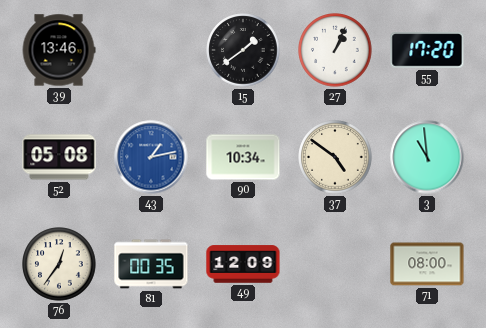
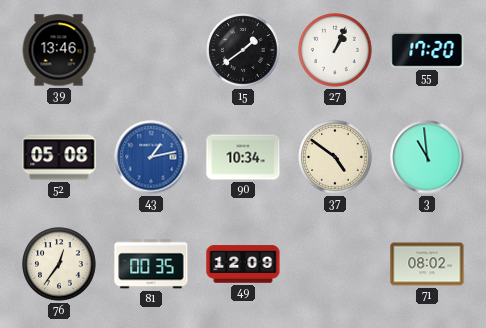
71: 08:00 -> 08:02 (427, 264)
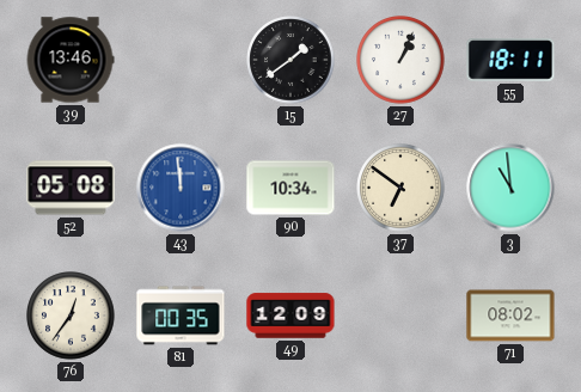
55: 17:20 -> 18:11 (510, 60)
43: 1:13 -> 11:59 (181, 188)
37: 4:51 -> 6:51 (400, 188)
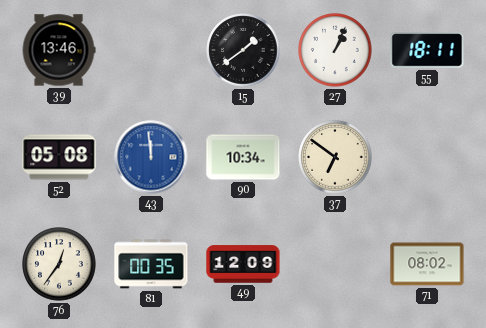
3: 10:59 -> none (510, 188)
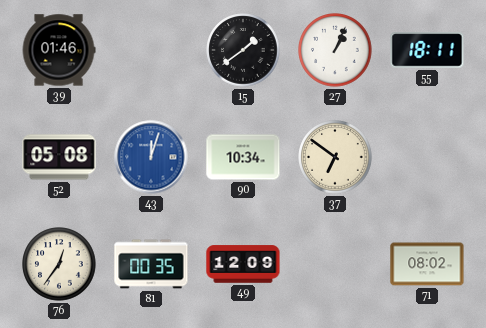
39: 13:46 -> 01:46 (59, 50)
43: 11:59 -> 12:03 (151, 157)
